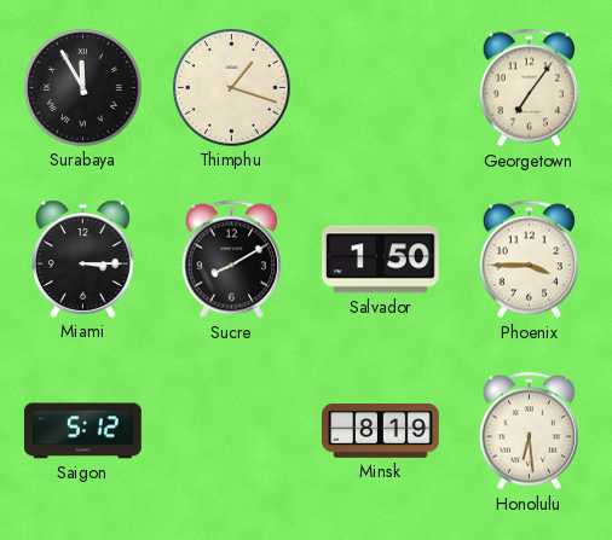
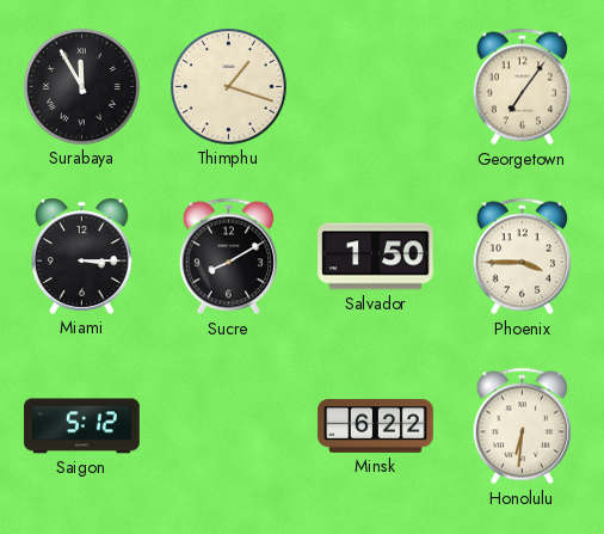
Minsk: 8:19 -> 6:22 (376, 426)
Honolulu: 6:29 -> 6:31 (522, 426)
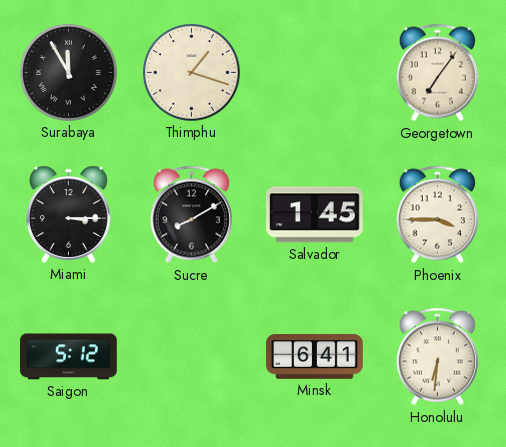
Salvador: 1:50 -> 1:45 (315, 215)
Minsk: 6:22 -> 6:41 (315, 357)
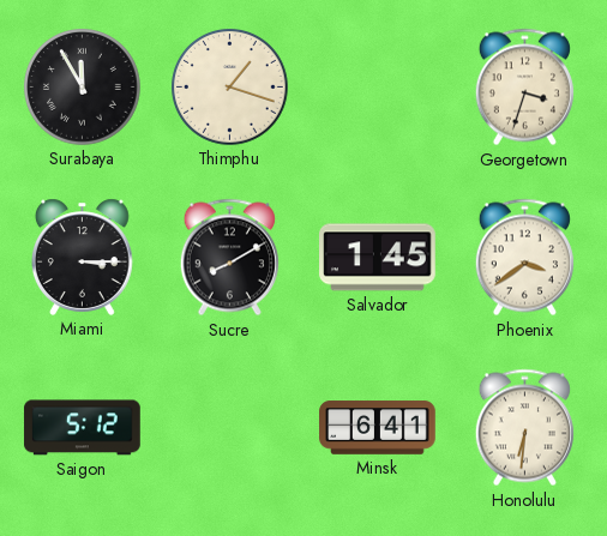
Georgetown: 7:06 -> 3:33 (524, 88)
Phoenix: 3:45 -> 3:39 (524, 258)
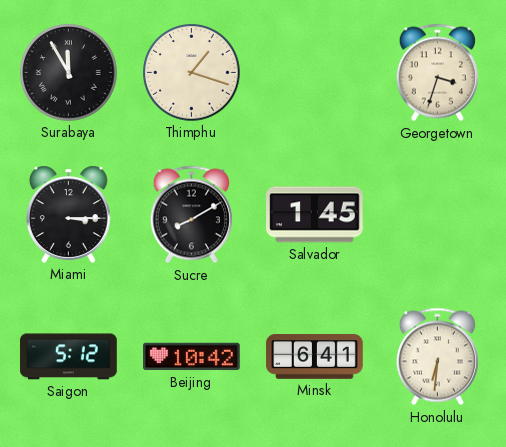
Phoenix: 3:39 -> none (524, 258)
Beijing: none -> 10:42 (192, 357)
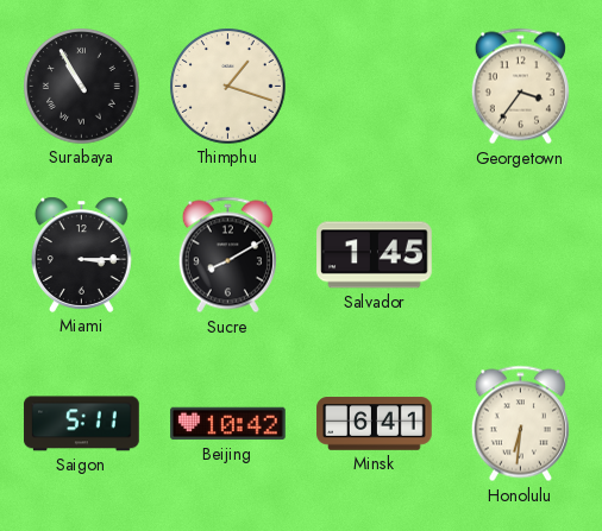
Surabaya: 11:55 -> 10:55 (82, 87)
Georgetown: 3:33 -> 3:36 (520, 87)
Saigon: 5:12 -> 5:11 (82, 424)
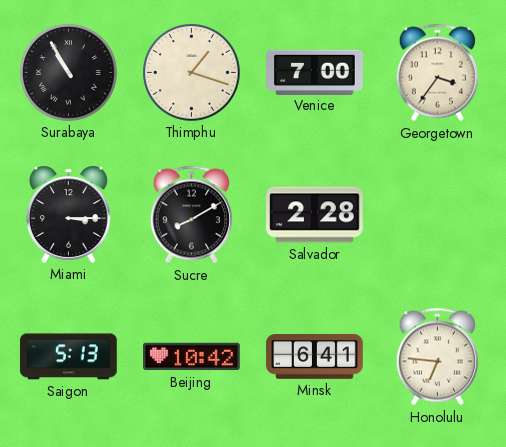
Venice: none -> 7:00 (315, 72)
Salvador: 1:45 -> 2:28 (315, 215)
Saigon: 5:11 -> 5:13 (69, 357)
Honolulu: 6:31 -> 6:46 (437, 357)
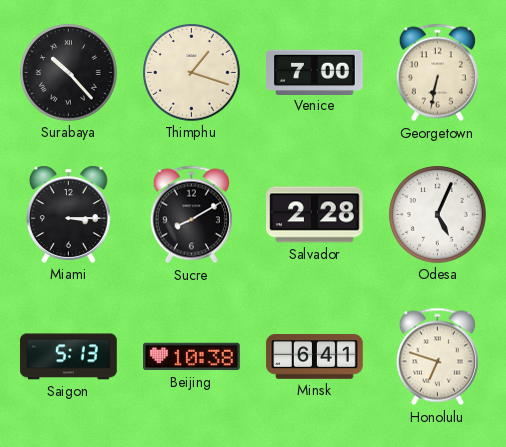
Surabaya: 10:55 -> 10:23 (69, 73)
Georgetown: 3:36 -> 6:32 (437, 73)
Odesa: none -> 5:04 (438, 215)
Beijing: 10:42 -> 10:38 (192, 357)
Honolulu: 6:46 -> 6:48 (437, 357)
